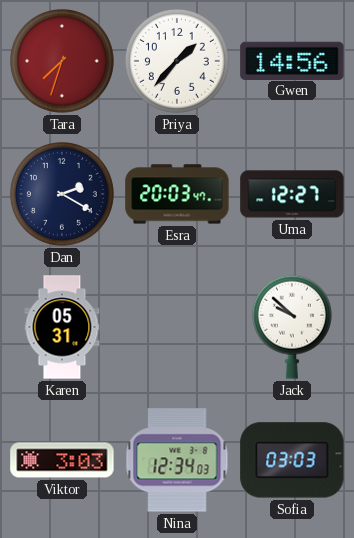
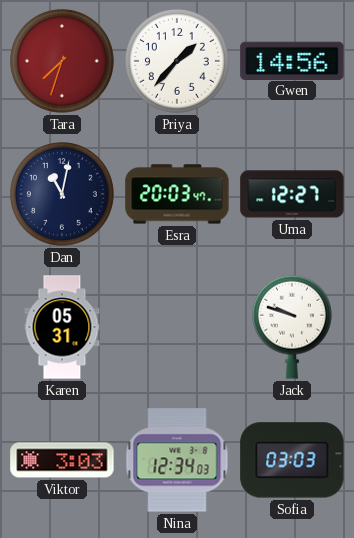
Dan: 2:20 -> 11:02 (62, 194)
Jack: 9:52 -> 9:48 (292, 327)
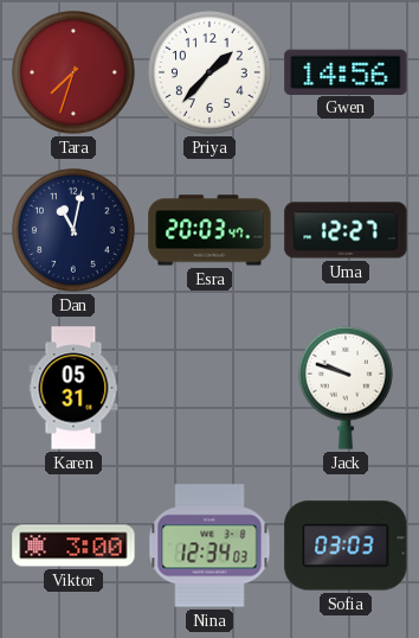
Viktor: 3:03 -> 3:00 (73, 546)
